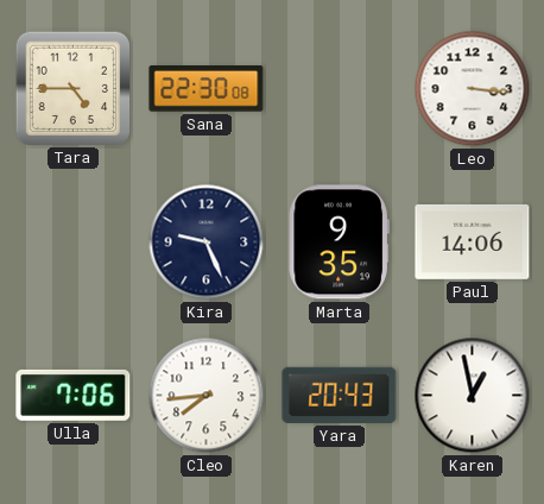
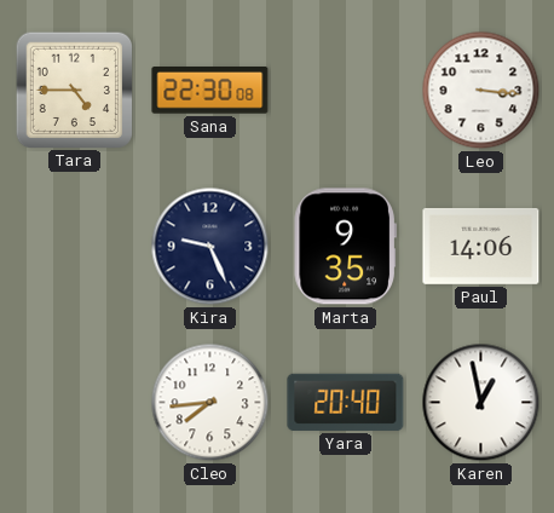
Ulla: 7:06 -> none (74, 395)
Yara: 20:43 -> 20:40 (346, 402)
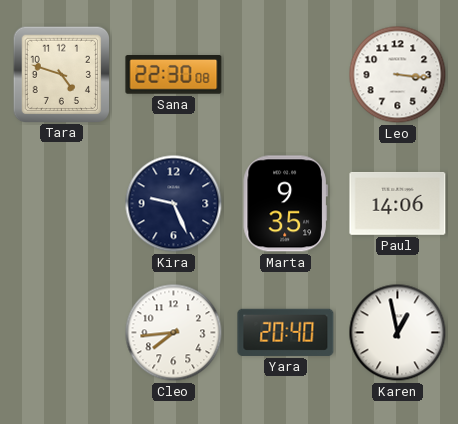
Tara: 4:45 -> 4:48 (61, 74)
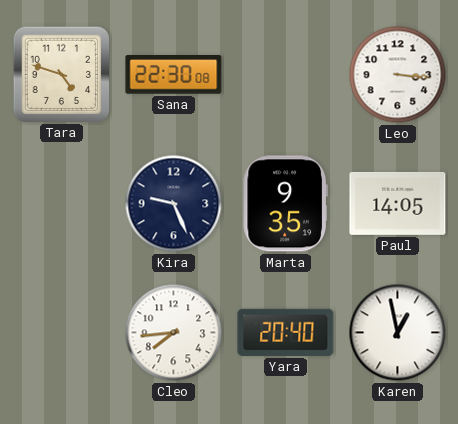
Paul: 14:06 -> 14:05 (398, 203)
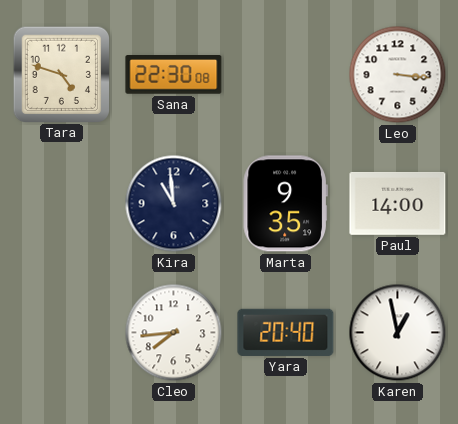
Kira: 9:26 -> 10:59 (174, 204)
Paul: 14:05 -> 14:00 (398, 203)
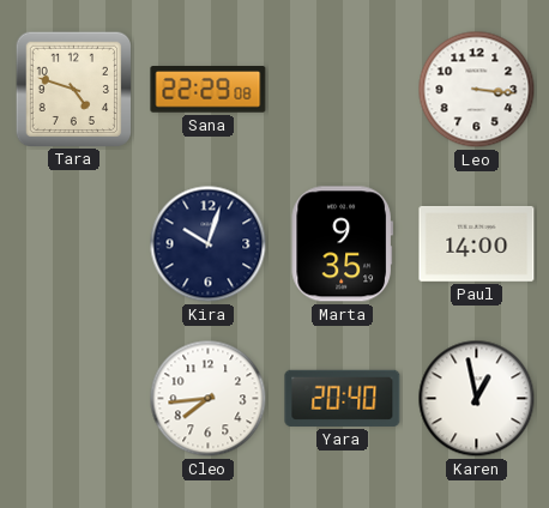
Sana: 22:30 -> 22:29 (209, 90)
Kira: 10:59 -> 10:03 (209, 244)
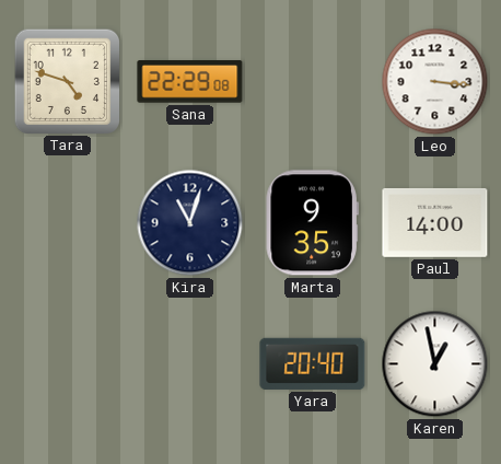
Kira: 10:03 -> 11:03 (190, 223)
Cleo: 7:44 -> none (209, 399)
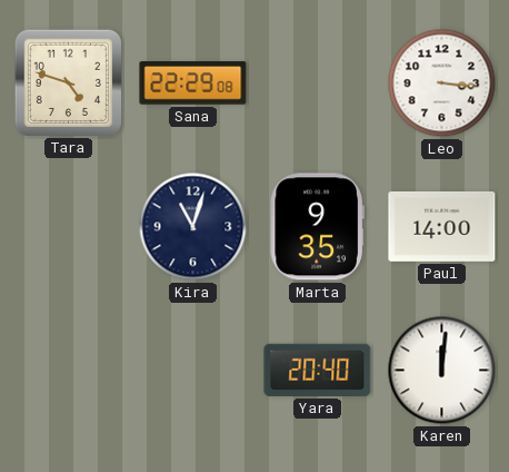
Karen: 12:58 -> 12:01 (442, 371)
